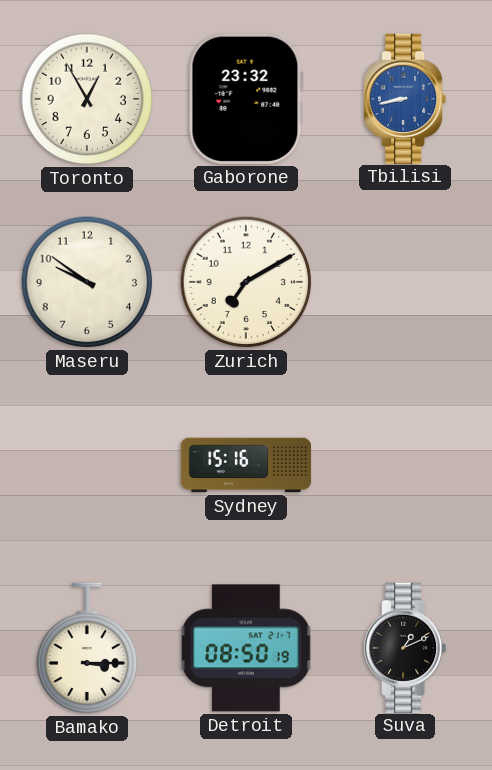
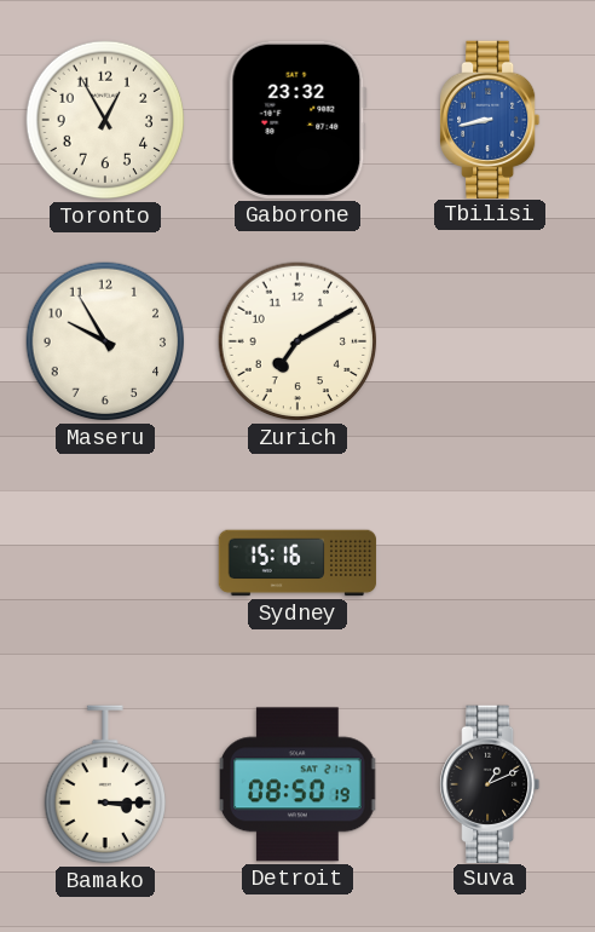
Maseru: 9:51 -> 9:55 (105, 341)
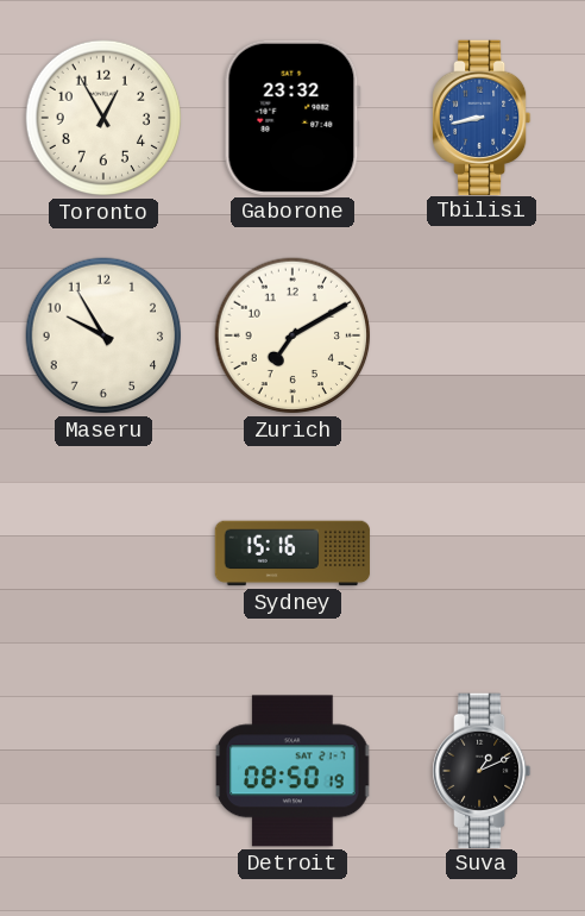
Bamako: 3:15 -> none (104, 784)
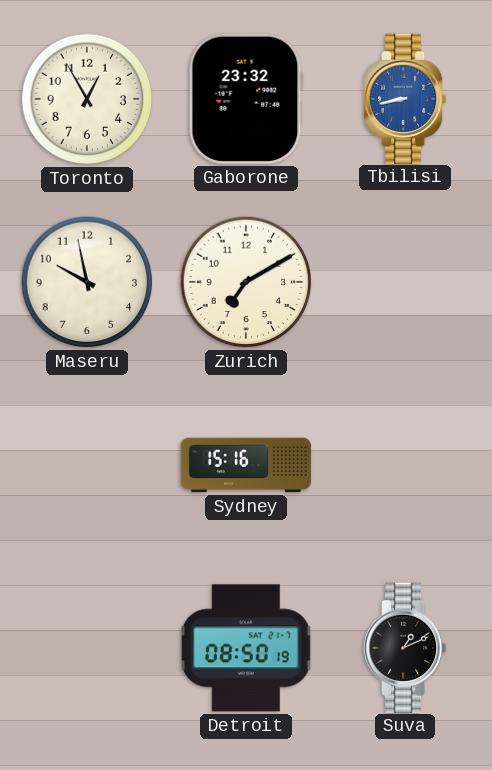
Maseru: 9:55 -> 9:58 (87, 282)
